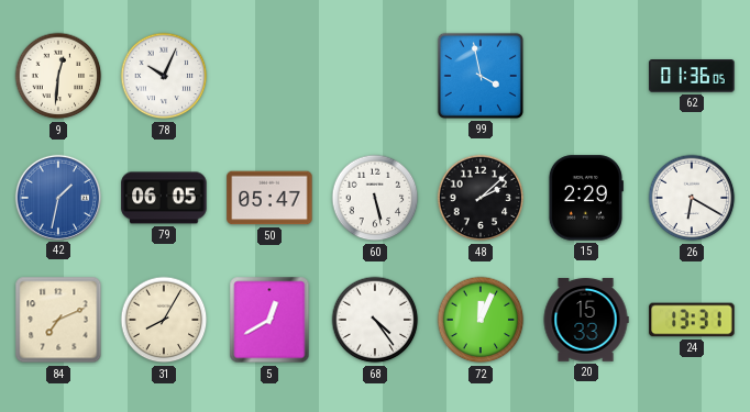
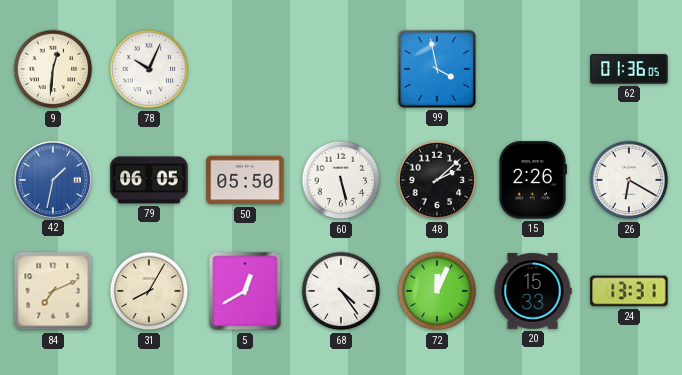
50: 05:47 -> 05:50 (245, 180)
15: 2:29 -> 2:26 (532, 180)
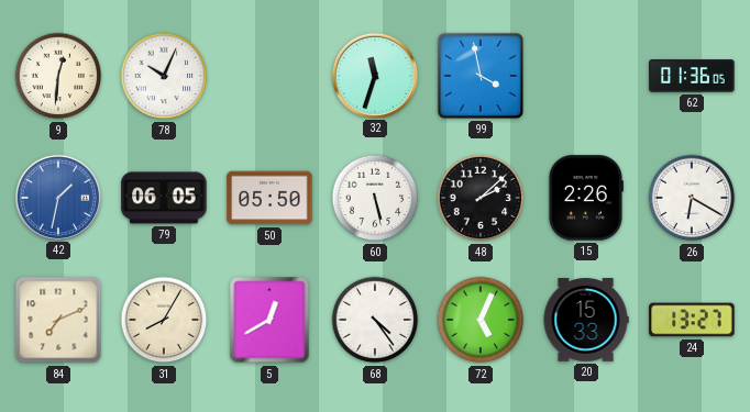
32: none -> 11:33 (374, 75)
72: 12:04 -> 5:04 (481, 320)
24: 13:31 -> 13:27 (692, 320)
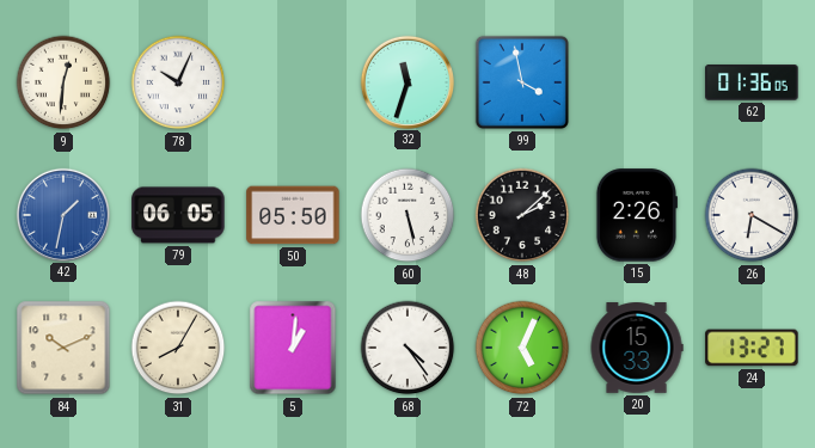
84: 7:11 -> 10:11 (63, 348)
5: 12:40 -> 1:01 (293, 348)
